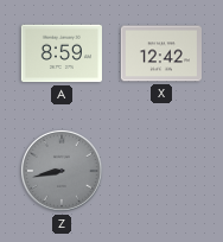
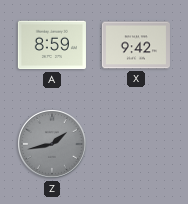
X: 12:42 -> 9:42 (136, 45)
Z: 8:43 -> 1:43 (52, 144)
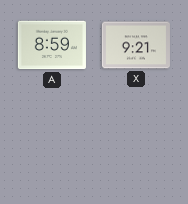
X: 9:42 -> 9:21 (136, 45)
Z: 1:43 -> none (52, 144)
